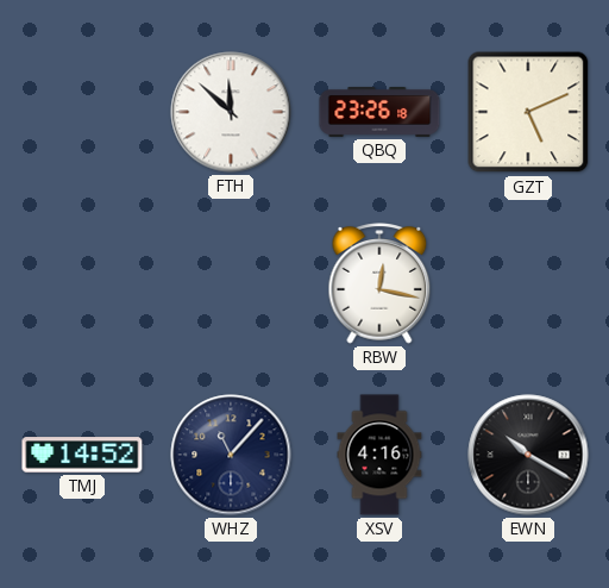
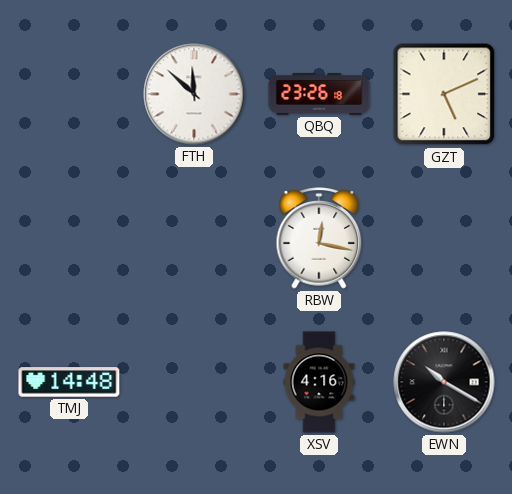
TMJ: 14:52 -> 14:48 (69, 382)
WHZ: 11:07 -> none (231, 455)
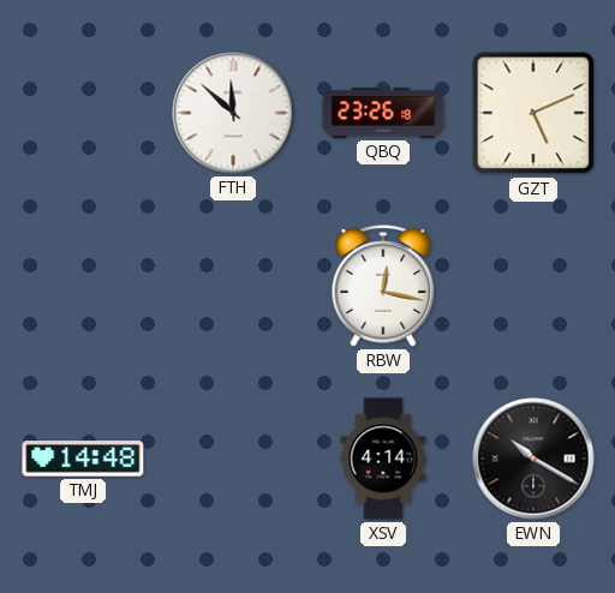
XSV: 4:16 -> 4:14 (383, 459)
